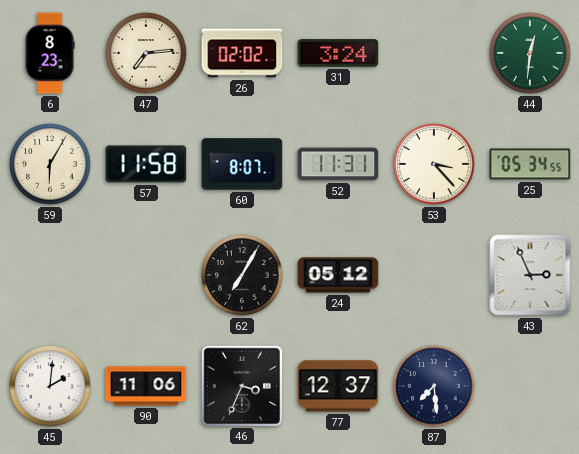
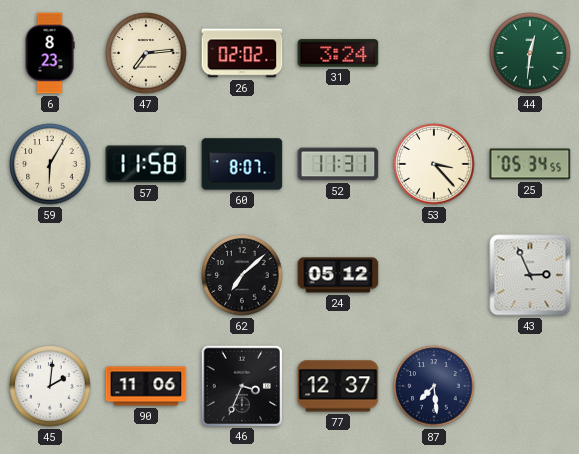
62: 7:05 -> 7:08 (242, 275)
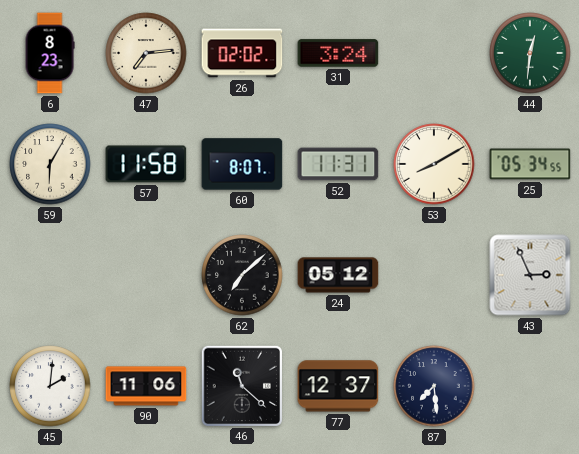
53: 3:23 -> 8:10 (434, 164)
46: 3:34 -> 11:22 (241, 385)
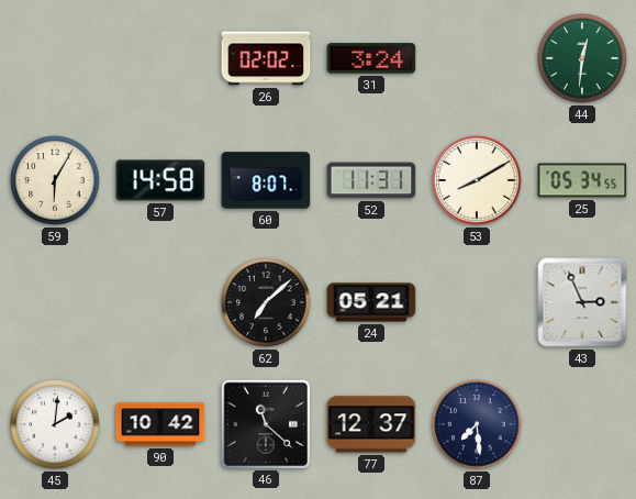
6: 8:23 -> none (50, 53)
47: 7:14 -> none (146, 53)
57: 11:58 -> 14:58 (160, 180)
24: 05:12 -> 05:21 (371, 302)
90: 11:06 -> 10:42 (160, 424)
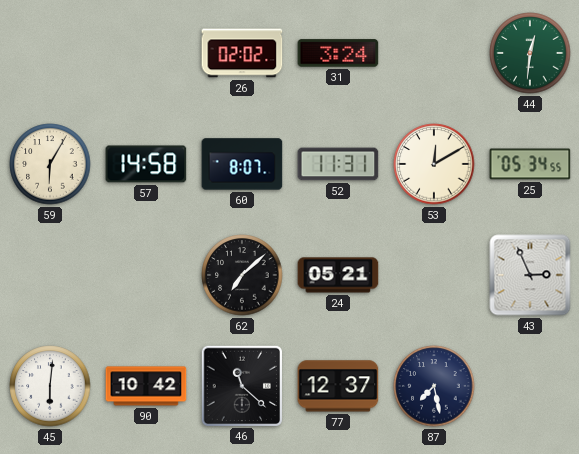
53: 8:10 -> 12:10 (434, 164)
45: 2:01 -> 6:01 (50, 386)
87: 7:29 -> 7:28 (434, 386)
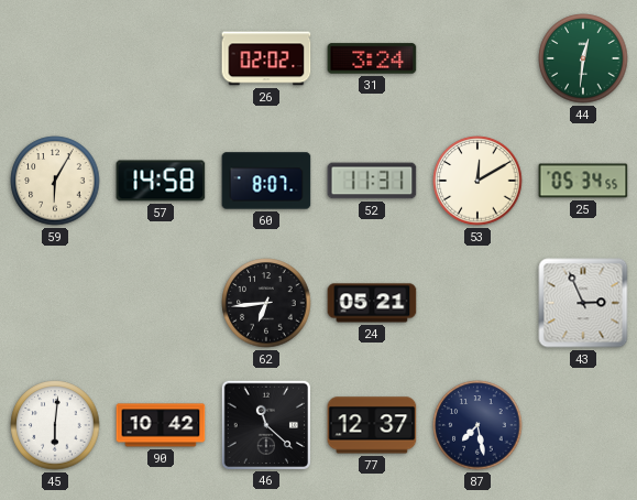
62: 7:08 -> 6:44 (266, 303)
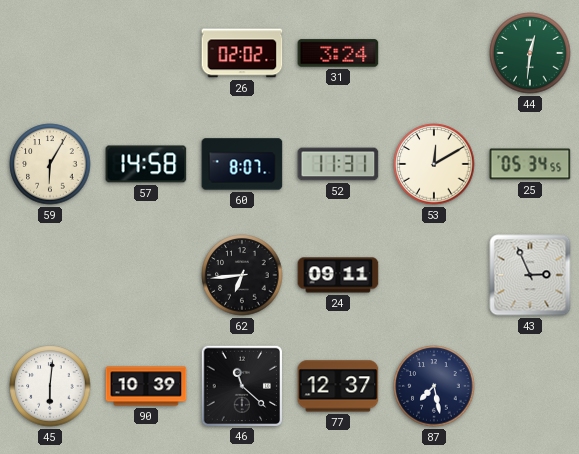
24: 05:21 -> 09:11 (338, 275)
90: 10:42 -> 10:39 (146, 386)
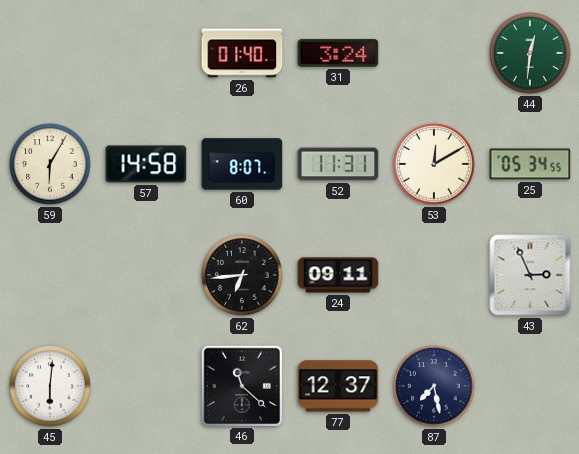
26: 02:02 -> 01:40 (242, 53)
90: 10:39 -> none (146, 386)
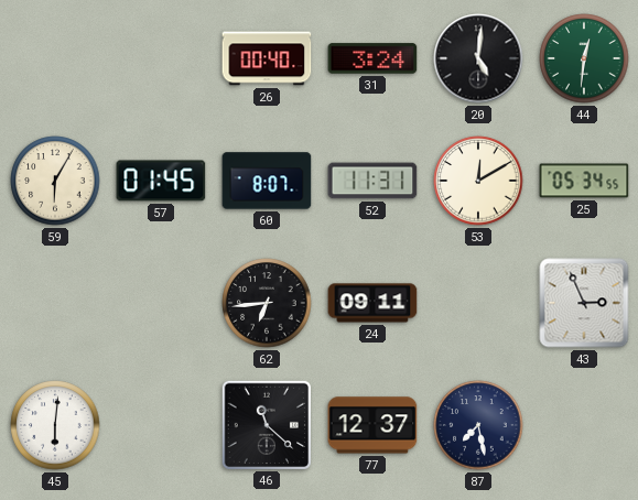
26: 01:40 -> 00:40 (267, 58)
20: none -> 5:01 (478, 58)
57: 14:58 -> 01:45 (161, 181)
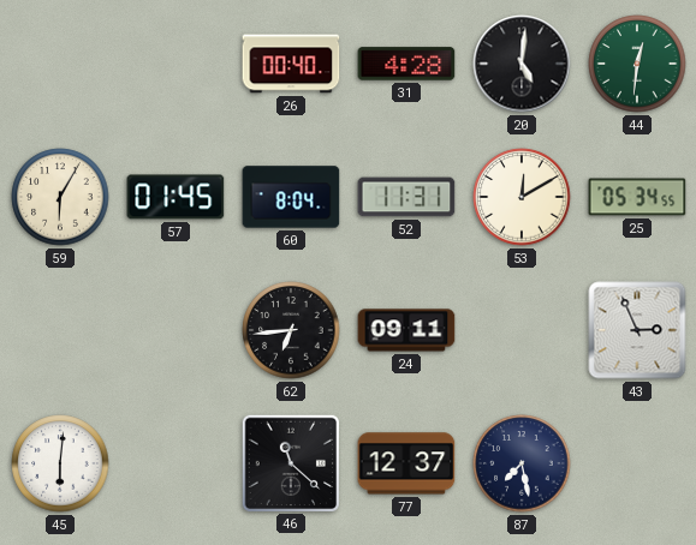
31: 3:24 -> 4:28 (406, 64)
60: 8:07 -> 8:04 (291, 197)
